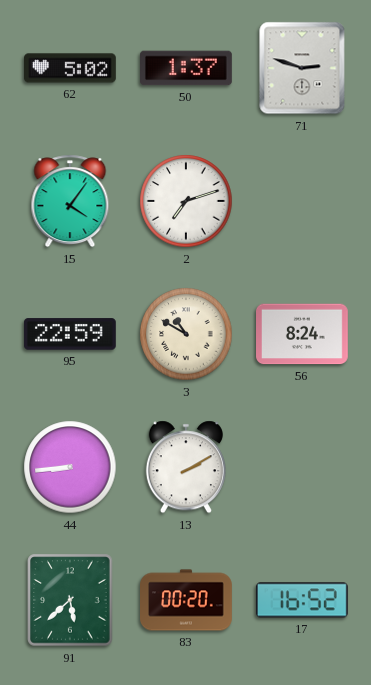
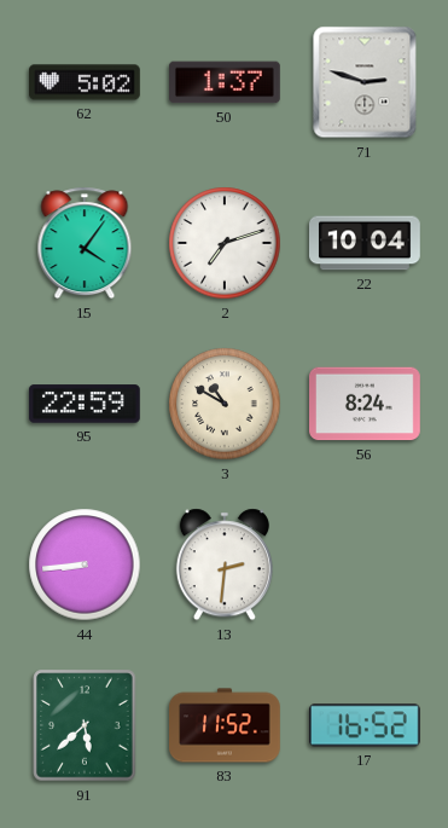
22: none -> 10:04 (366, 243)
13: 2:10 -> 2:31 (225, 564)
83: 00:20 -> 11:52 (226, 725)
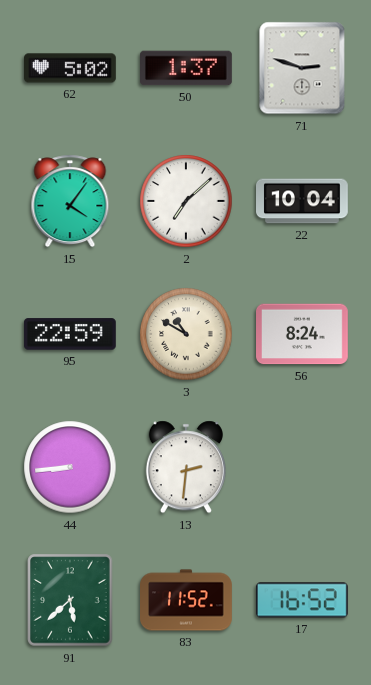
2: 7:12 -> 7:08 (186, 201)
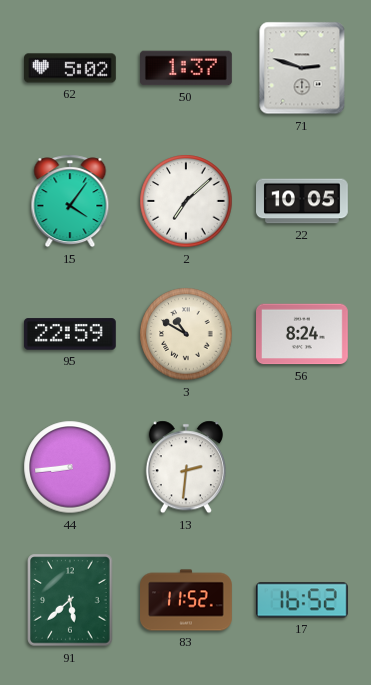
22: 10:04 -> 10:05 (303, 201)
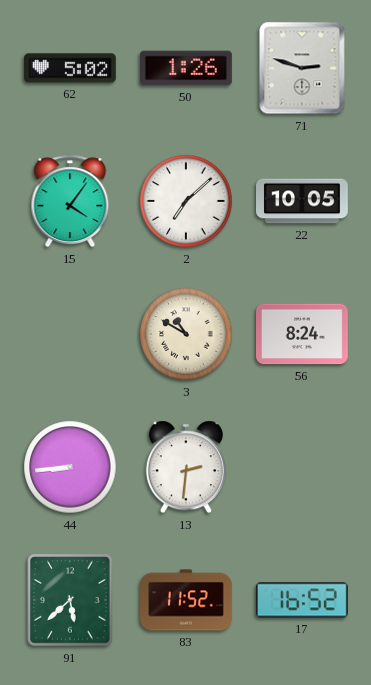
50: 1:37 -> 1:26 (187, 68)
95: 22:59 -> none (70, 334)
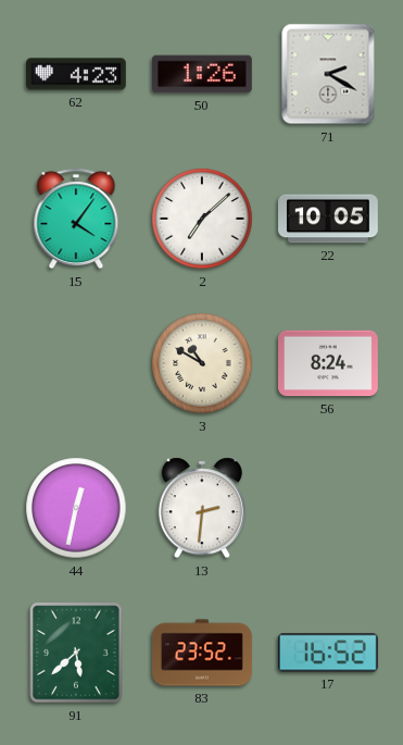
62: 5:02 -> 4:23 (77, 74)
71: 2:48 -> 2:20 (328, 74)
44: 8:44 -> 12:32 (76, 508)
83: 11:52 -> 23:52 (203, 653)
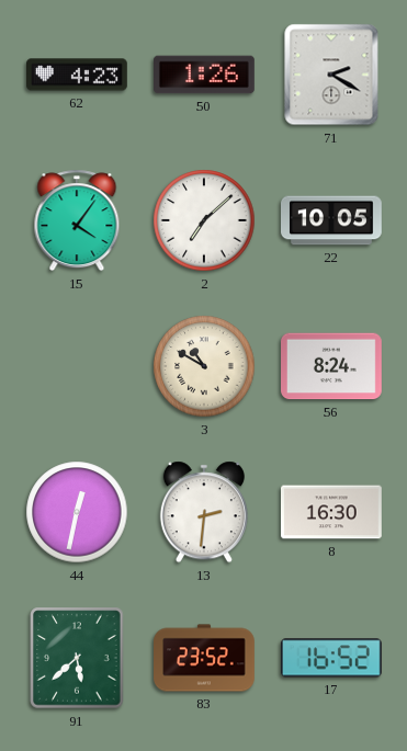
8: none -> 16:30 (332, 512)
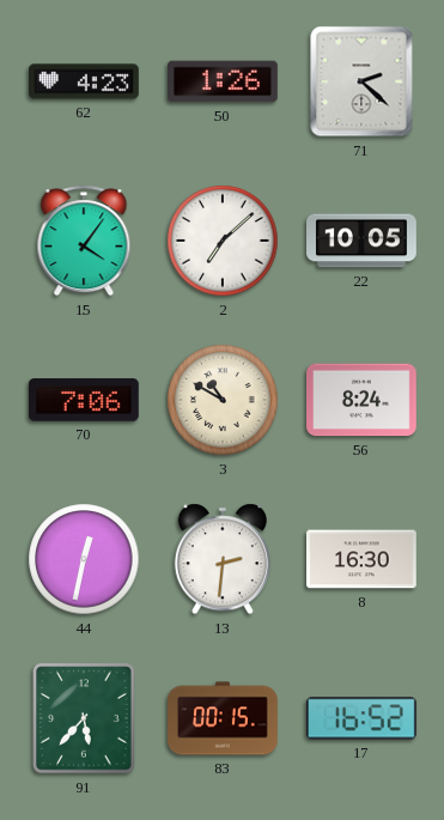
71: 2:20 -> 2:22 (361, 81)
70: none -> 7:06 (84, 400)
91: 5:38 -> 5:37 (84, 718)
83: 23:52 -> 00:15 (224, 718)
